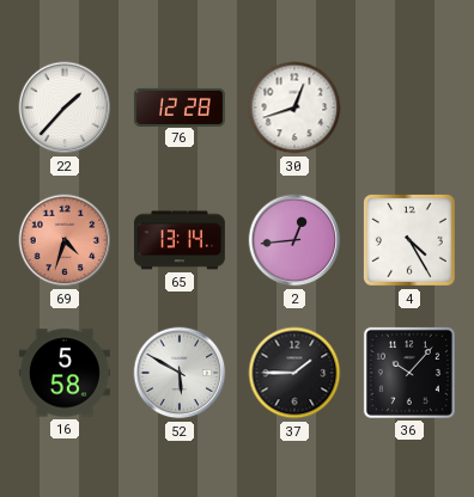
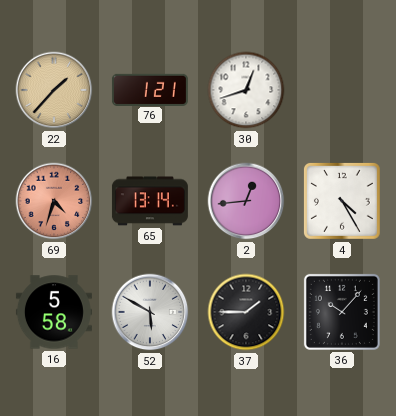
22 dial: white -> champagne (54, 90)
76: 12:28 -> 1:21 (150, 89)
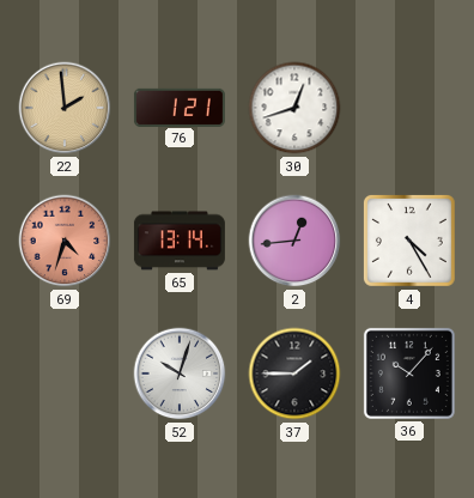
22: 1:37 -> 1:59 (65, 108)
16: 5:58 -> none (54, 312)
52: 5:50 -> 10:03 (180, 373)
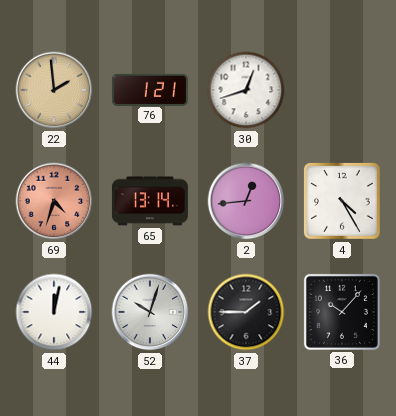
44: none -> 12:02 (54, 312)
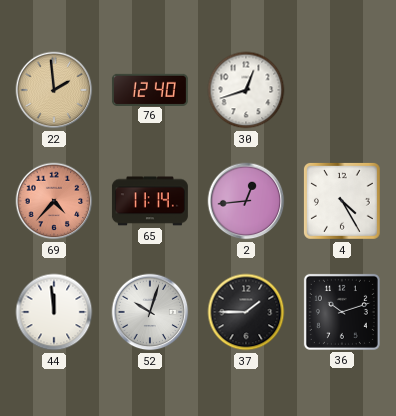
76: 1:21 -> 12:40 (150, 89)
69: 4:33 -> 4:37 (54, 201)
65: 13:14 -> 11:14 (150, 201)
44: 12:02 -> 11:59 (54, 312)
36: 10:07 -> 10:12 (342, 312)
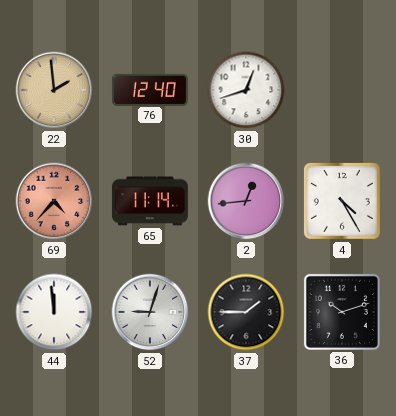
52: 10:03 -> 9:03 (150, 312)
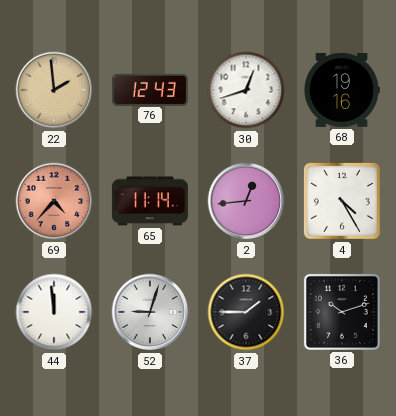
76: 12:40 -> 12:43 (150, 89)
68: none -> 19:16 (342, 90)
